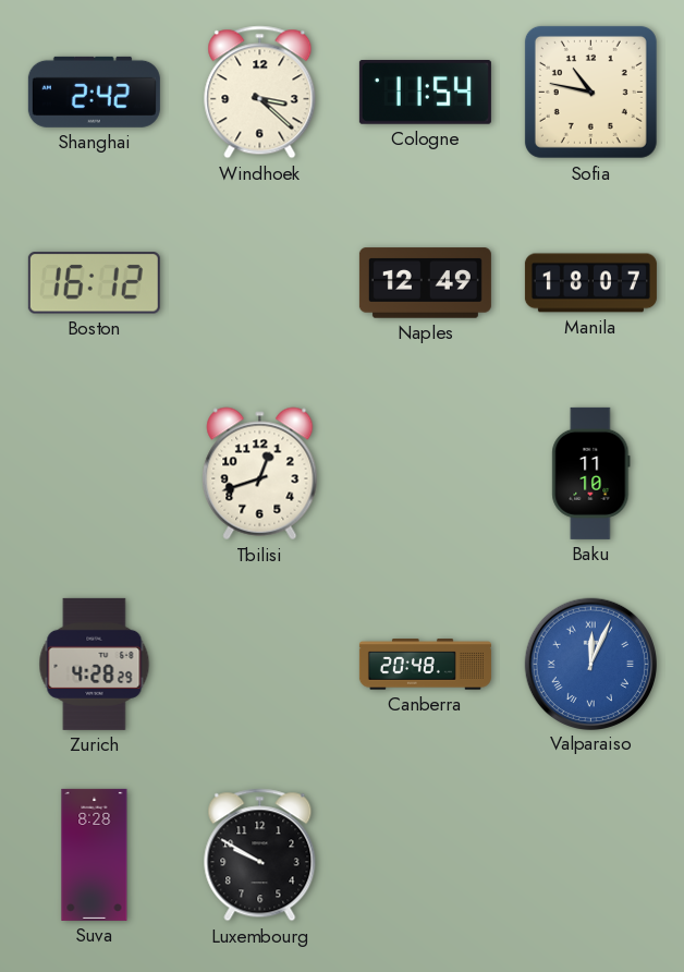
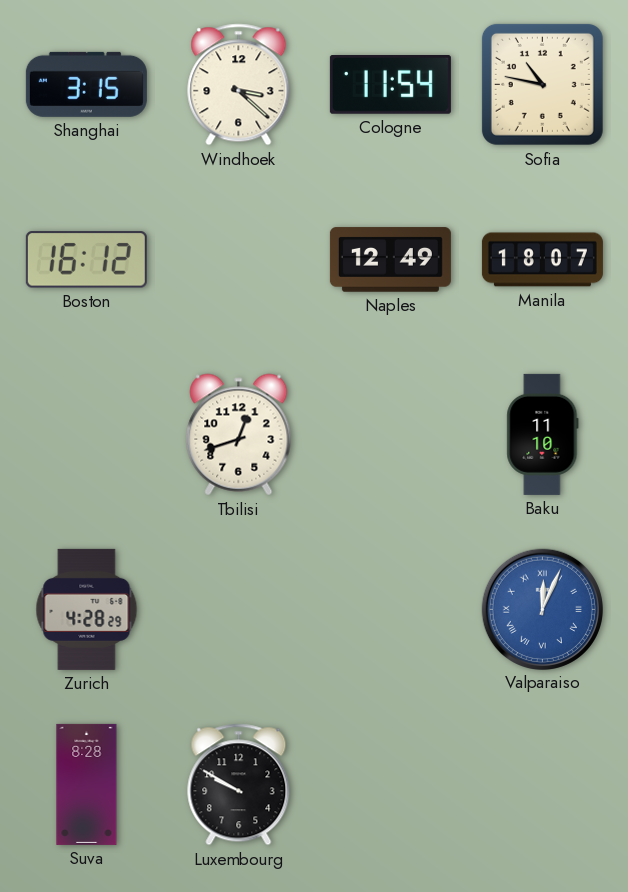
Shanghai: 2:42 -> 3:15 (86, 84)
Canberra: 20:48 -> none (425, 665)
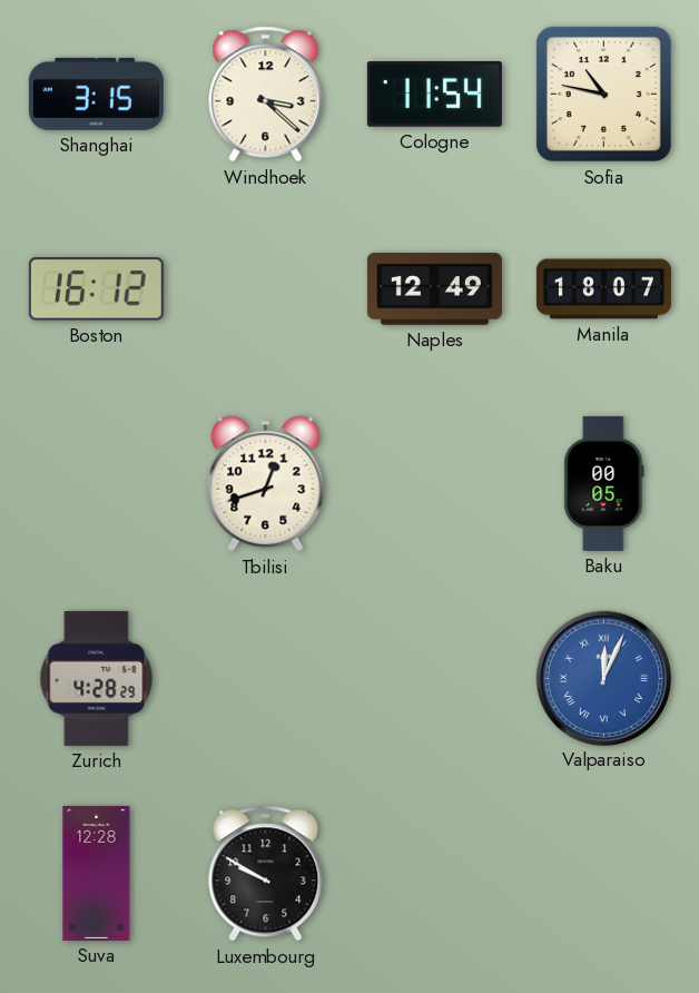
Baku: 11:10 -> 00:05 (604, 483)
Suva: 8:28 -> 12:28 (97, 873)
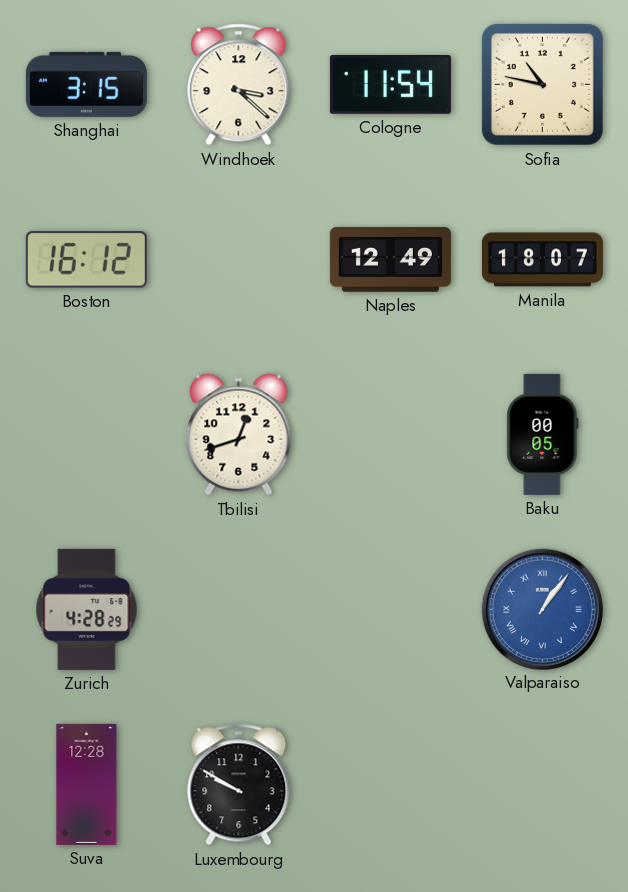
Valparaiso: 12:04 -> 1:06 (542, 609)
